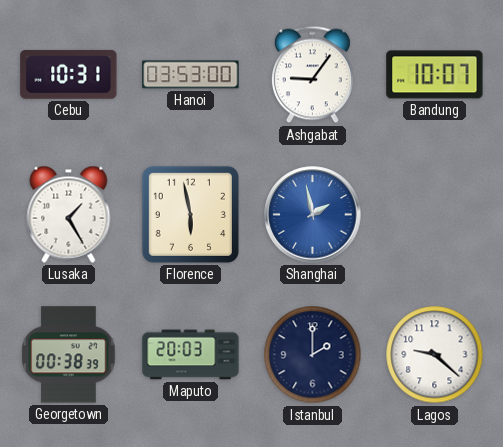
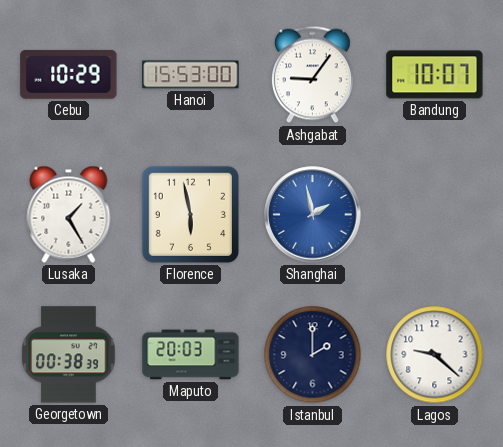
Cebu: 10:31 -> 10:29 (69, 74)
Hanoi: 03:53 -> 15:53 (191, 75)
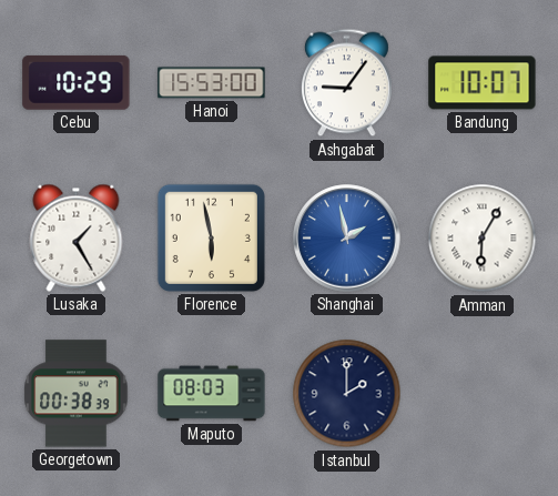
Amman: none -> 6:05 (483, 239)
Maputo: 20:03 -> 08:03 (212, 394)
Lagos: 9:22 -> none (435, 355)
